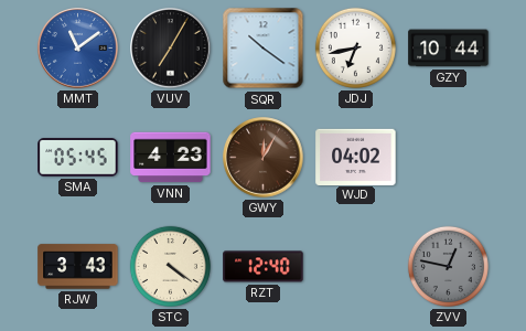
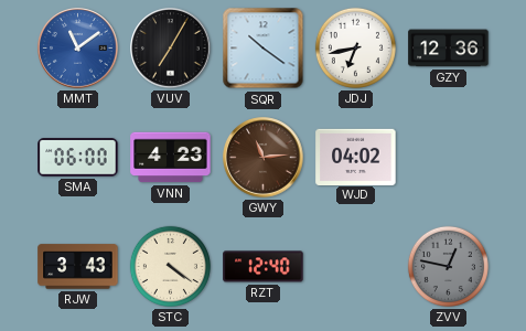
GZY: 10:44 -> 12:36 (449, 49)
SMA: 05:45 -> 06:00 (78, 158)
GWY: 12:05 -> 11:14 (264, 158)
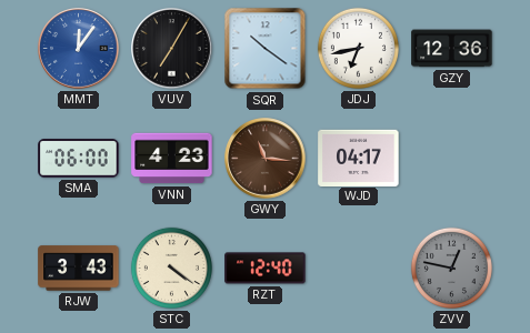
MMT: 11:09 -> 12:06 (79, 49)
GWY: 11:14 -> 11:16 (266, 159)
WJD: 04:02 -> 04:17 (359, 158)
